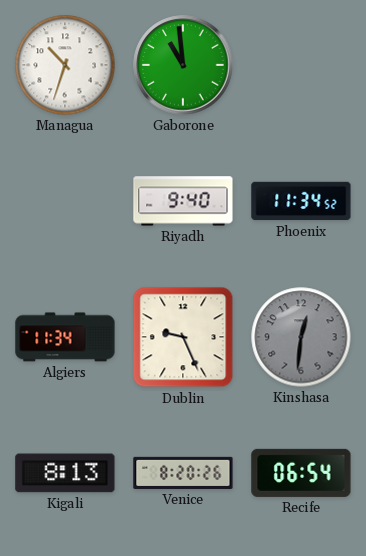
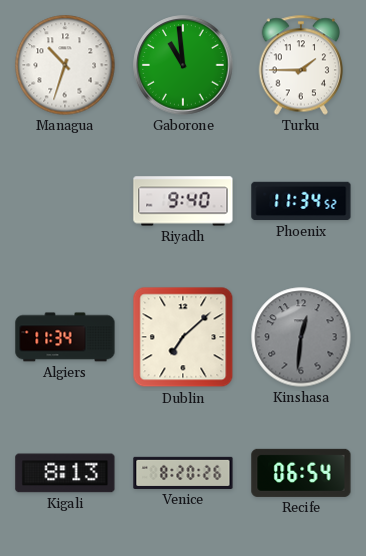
Turku: none -> 1:45 (301, 65)
Dublin: 9:26 -> 7:08 (183, 337)
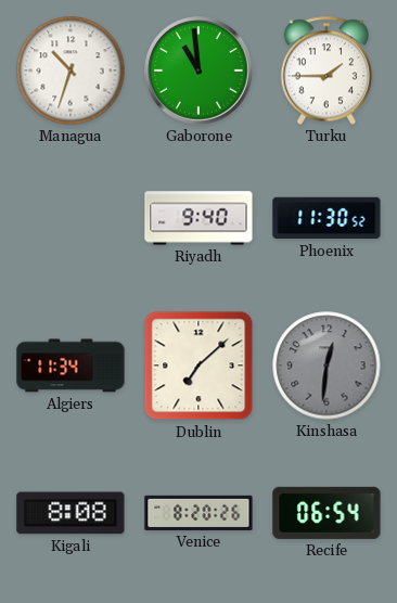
Phoenix: 11:34 -> 11:30 (326, 218)
Kigali: 8:13 -> 8:08 (71, 513)
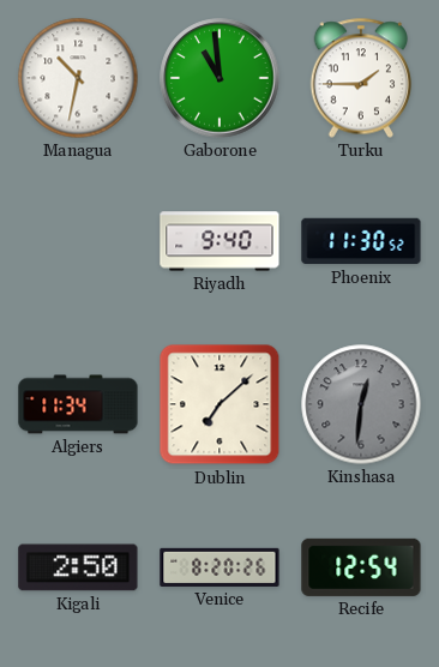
Managua: 10:33 -> 10:32 (78, 78)
Kigali: 8:08 -> 2:50 (78, 567)
Recife: 06:54 -> 12:54 (361, 567)
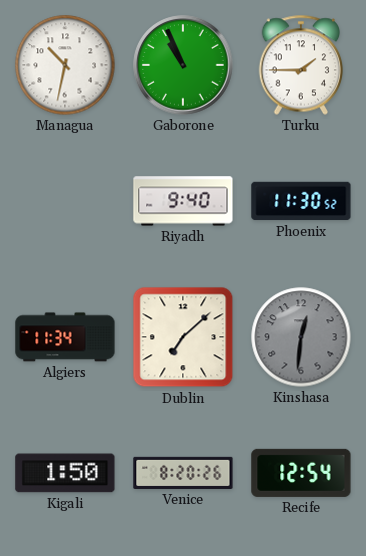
Gaborone: 10:59 -> 10:56 (183, 65)
Kigali: 2:50 -> 1:50 (65, 473)
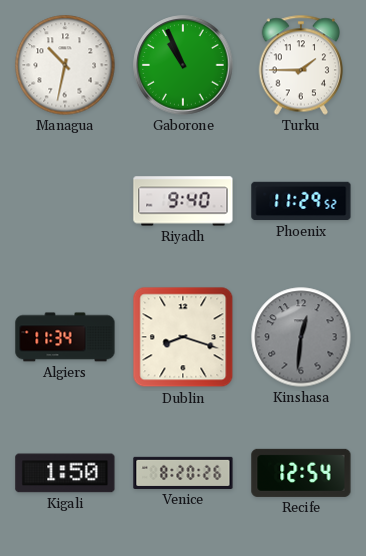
Phoenix: 11:30 -> 11:29 (301, 201)
Dublin: 7:08 -> 8:18 (183, 337)
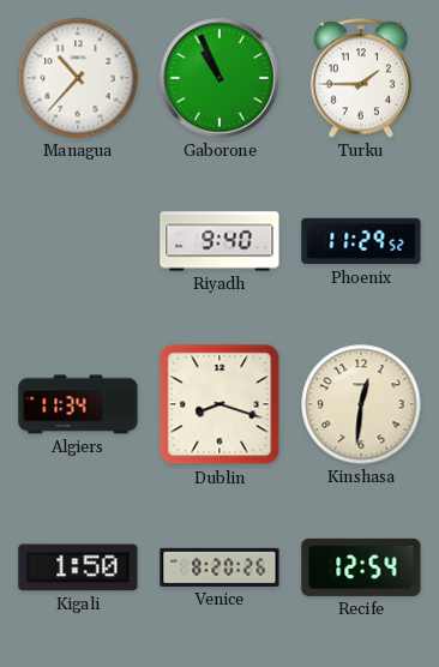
Managua: 10:32 -> 10:37 (78, 78)
Kinshasa dial: grey -> cream (361, 404)
